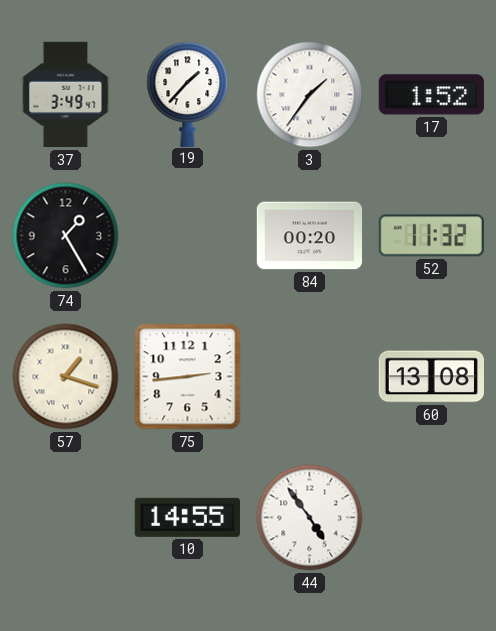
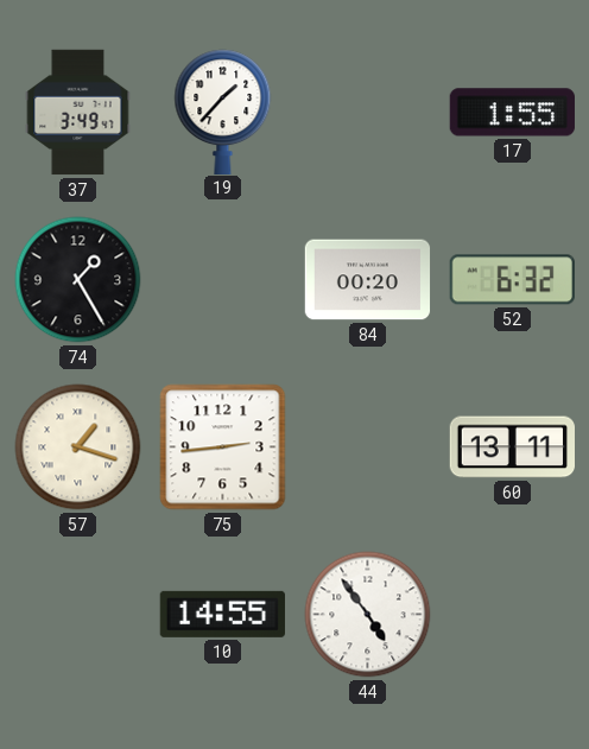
3: 1:36 -> none (310, 95)
17: 1:52 -> 1:55 (512, 113)
52: 11:32 -> 6:32 (512, 280)
60: 13:08 -> 13:11 (512, 448)
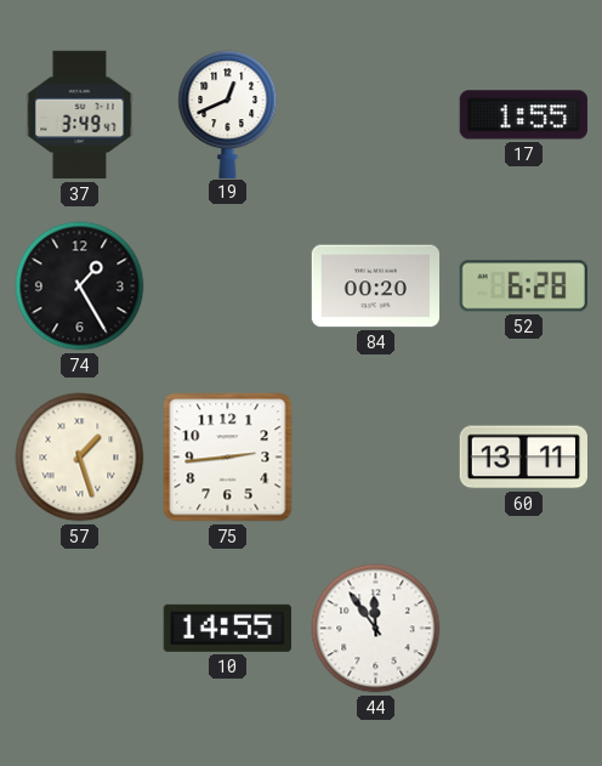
19: 1:37 -> 12:41 (228, 114)
52: 6:32 -> 6:28 (523, 286)
57: 1:18 -> 1:27 (80, 458)
44: 4:54 -> 11:54 (376, 629)
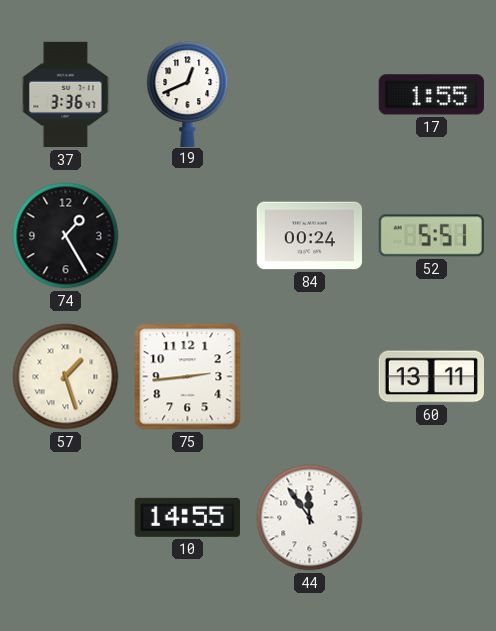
37: 3:49 -> 3:36 (66, 95)
84: 00:20 -> 00:24 (310, 236)
52: 6:28 -> 5:51 (431, 236)
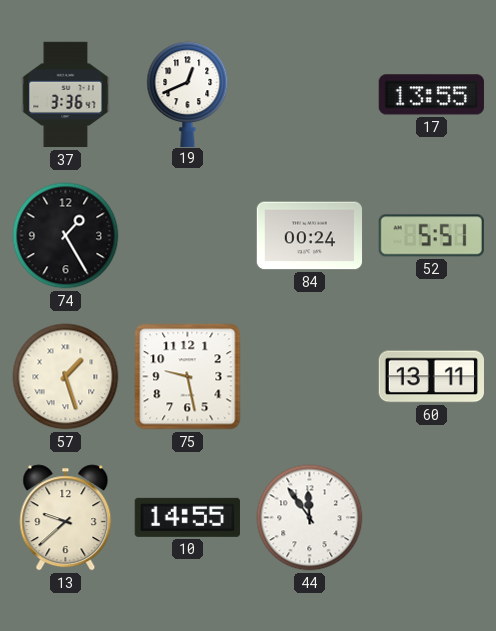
17: 1:55 -> 13:55 (431, 95)
75: 2:44 -> 9:28 (188, 377)
13: none -> 9:38 (66, 518)
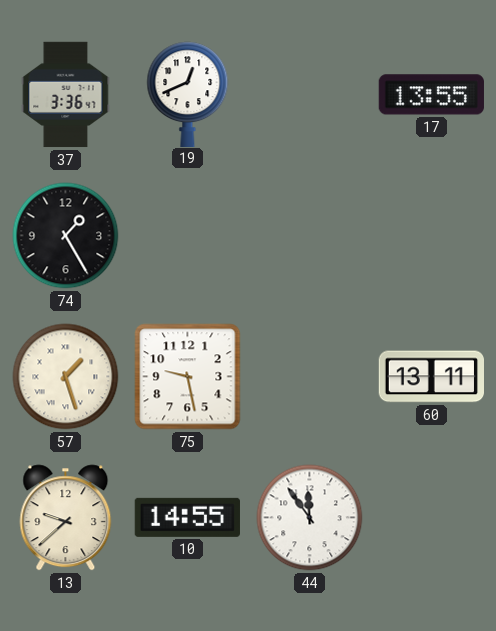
84: 00:24 -> none (310, 236)
52: 5:51 -> none (431, 236)
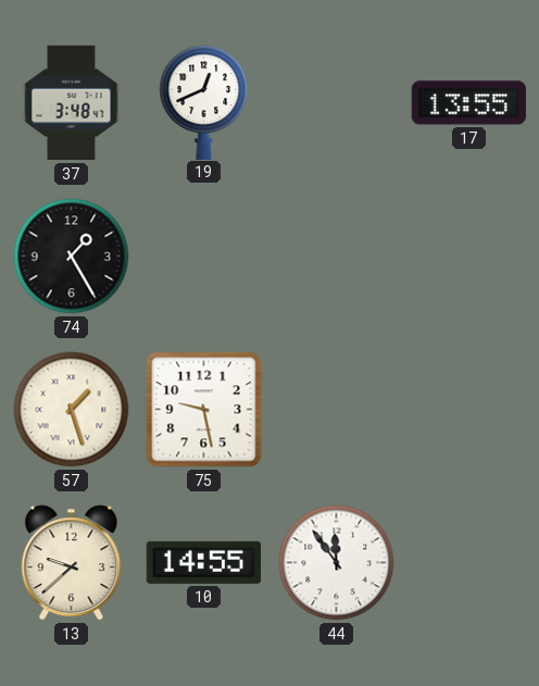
37: 3:36 -> 3:48 (72, 103)
60: 13:11 -> none (431, 377)
